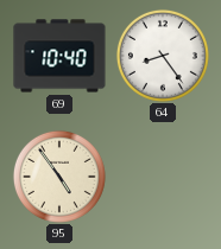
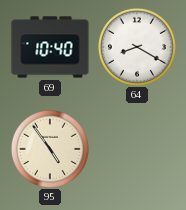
64: 8:24 -> 8:20 (137, 47)
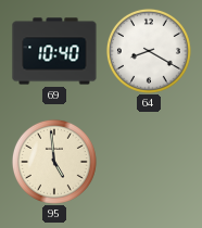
95: 4:54 -> 4:59 (54, 162)
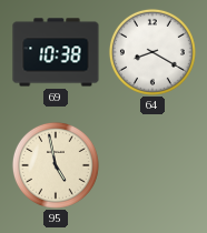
69: 10:40 -> 10:38 (56, 52)
95: 4:59 -> 4:58 (56, 165)
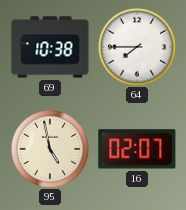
64: 8:20 -> 7:45 (137, 47)
16: none -> 02:07 (137, 149)
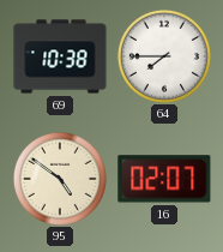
95: 4:58 -> 4:51 (60, 179)
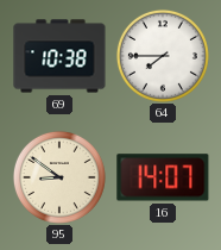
95: 4:51 -> 8:51 (59, 177)
16: 02:07 -> 14:07 (163, 177)
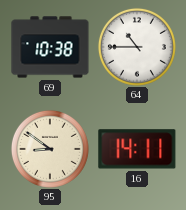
64: 7:45 -> 10:45 (137, 47)
16: 14:07 -> 14:11 (137, 149)
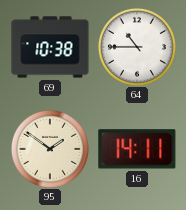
95: 8:51 -> 1:51 (50, 149)
